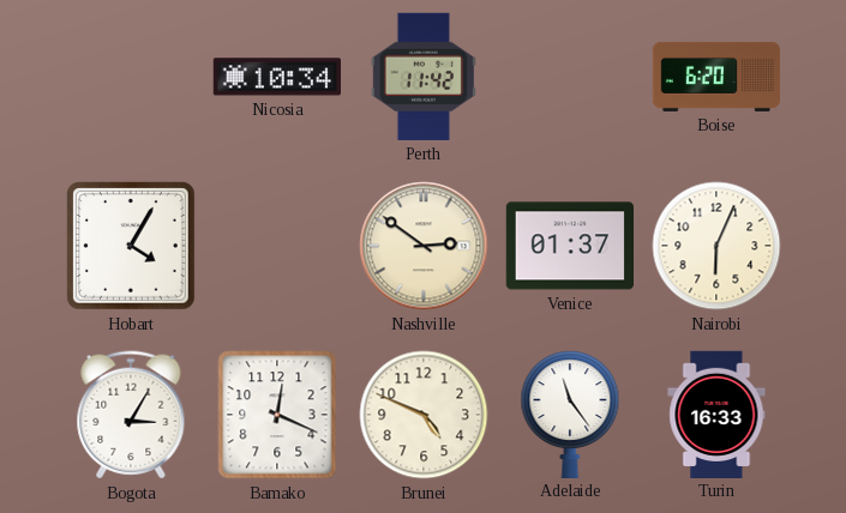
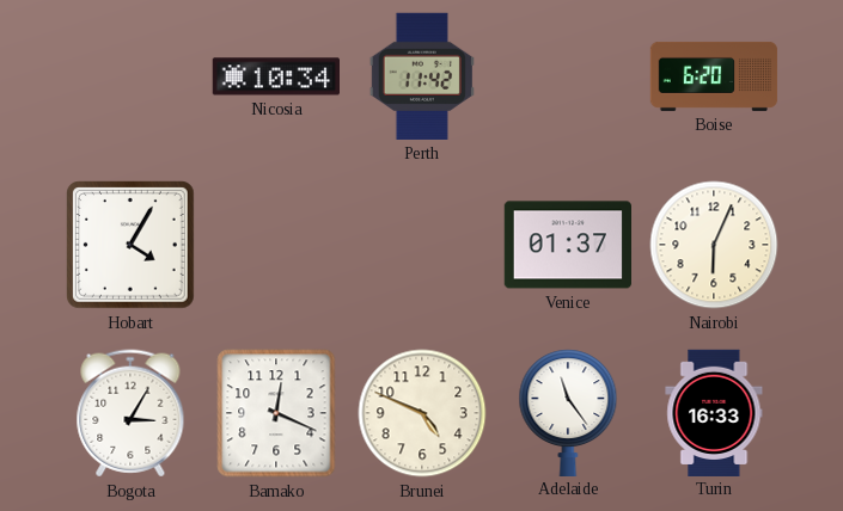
Nashville: 2:51 -> none (424, 246)
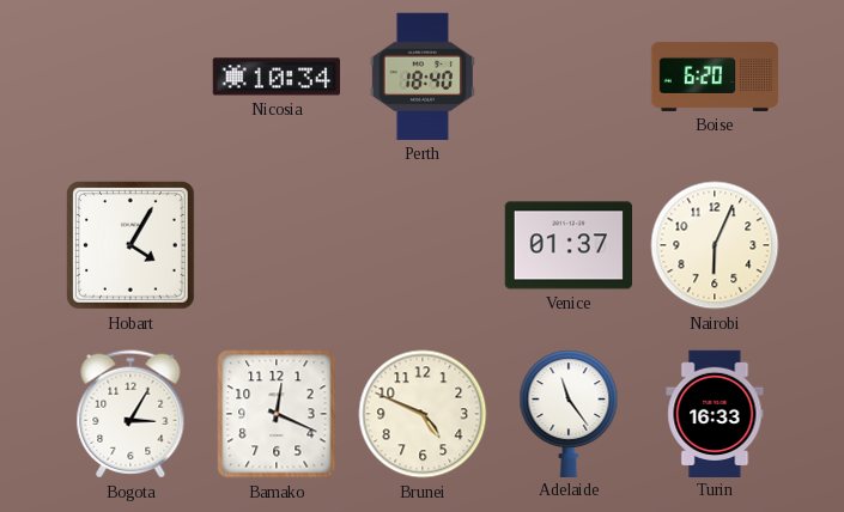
Perth: 11:42 -> 18:40 (423, 77)
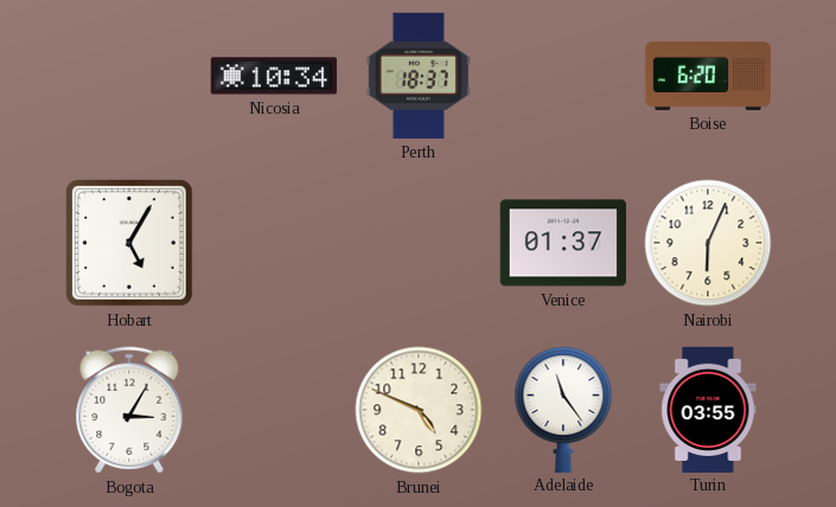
Perth: 18:40 -> 18:37 (419, 76)
Hobart: 4:05 -> 5:05 (130, 244)
Bamako: 12:19 -> none (277, 414)
Turin: 16:33 -> 03:55 (708, 409)
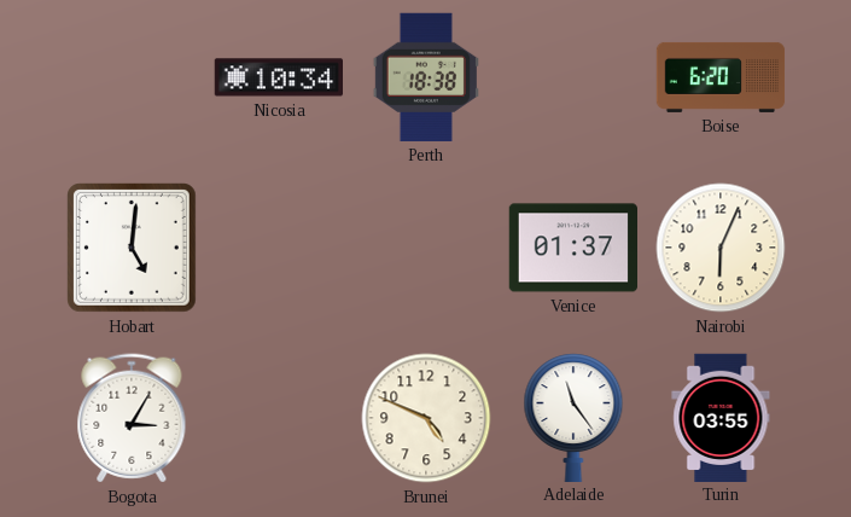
Perth: 18:37 -> 18:38 (426, 77)
Hobart: 5:05 -> 5:01 (133, 249)
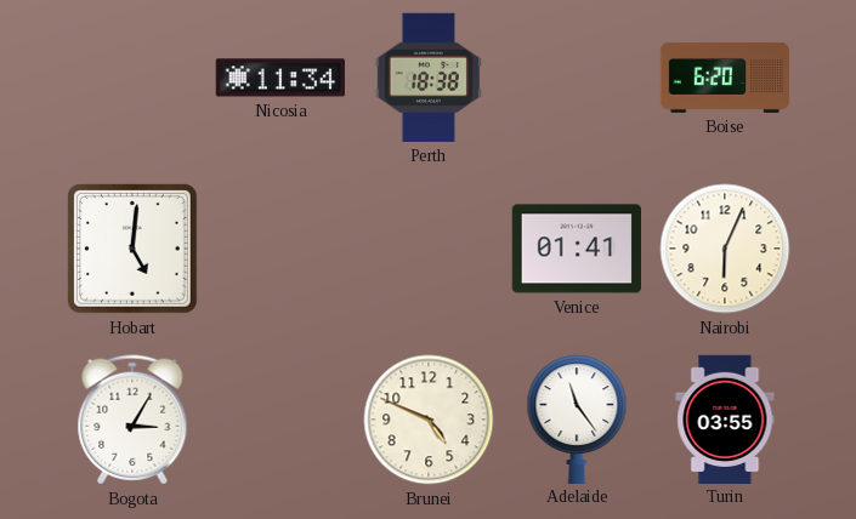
Nicosia: 10:34 -> 11:34 (279, 78)
Venice: 01:37 -> 01:41 (576, 249)
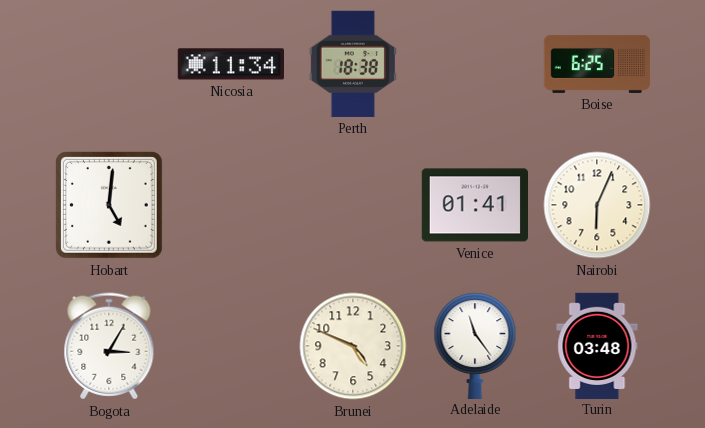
Boise: 6:20 -> 6:25 (597, 64)
Turin: 03:55 -> 03:48 (597, 345)
